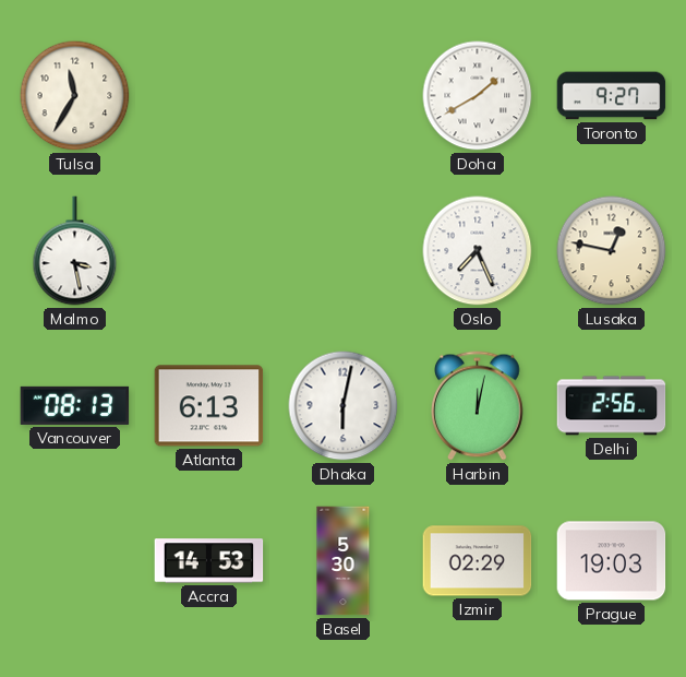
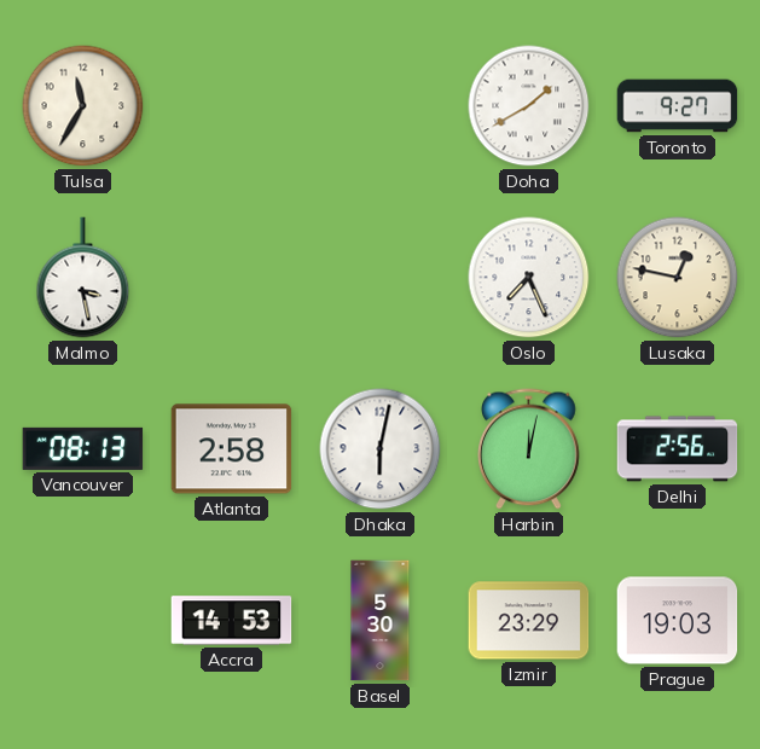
Atlanta: 6:13 -> 2:58 (232, 449)
Izmir: 02:29 -> 23:29 (529, 621)
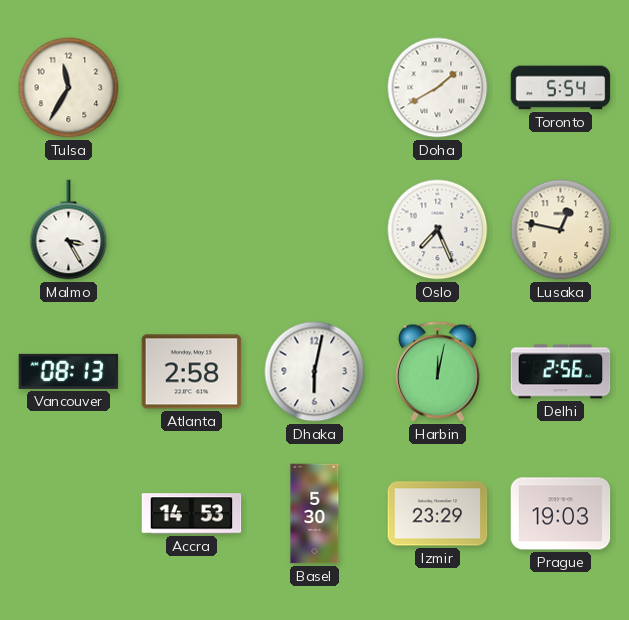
Toronto: 9:27 -> 5:54 (561, 88)
Malmo: 3:28 -> 3:25 (69, 230)
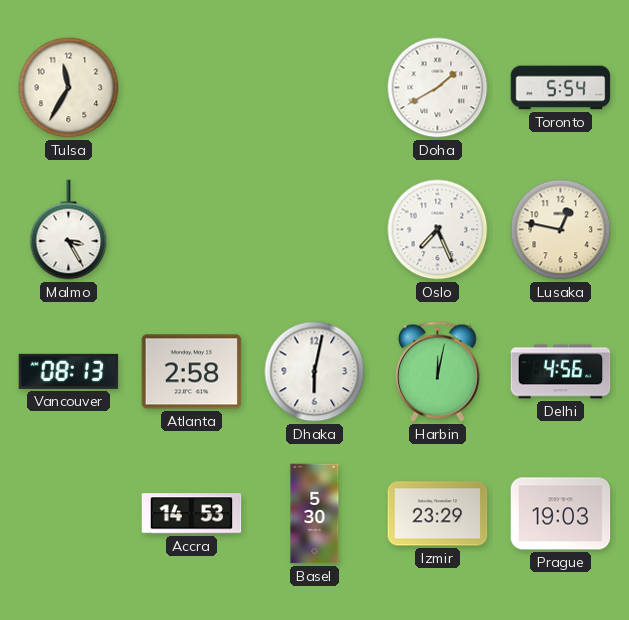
Delhi: 2:56 -> 4:56 (561, 372)
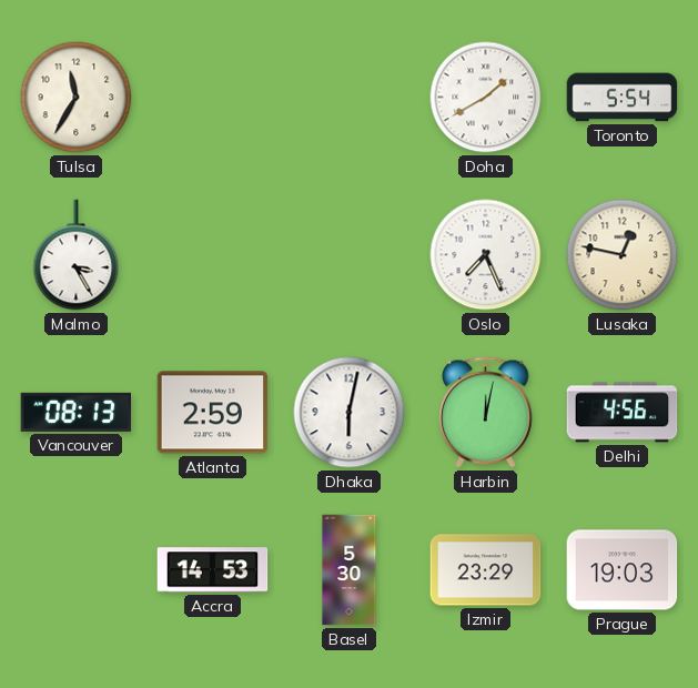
Atlanta: 2:58 -> 2:59 (213, 413)
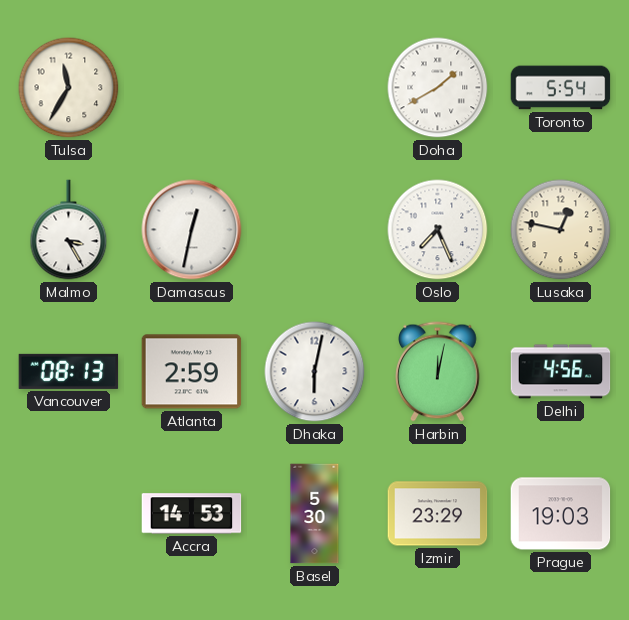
Damascus: none -> 12:32 (192, 230)
